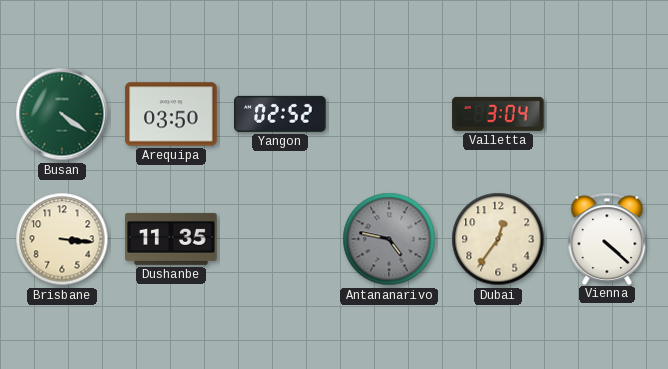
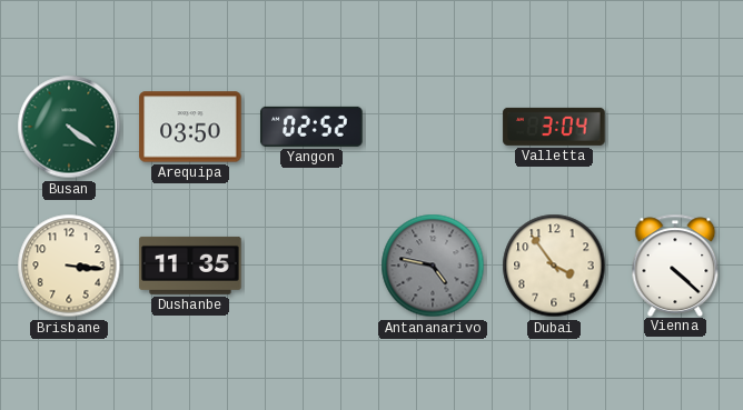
Dubai: 12:36 -> 3:54 (554, 266)
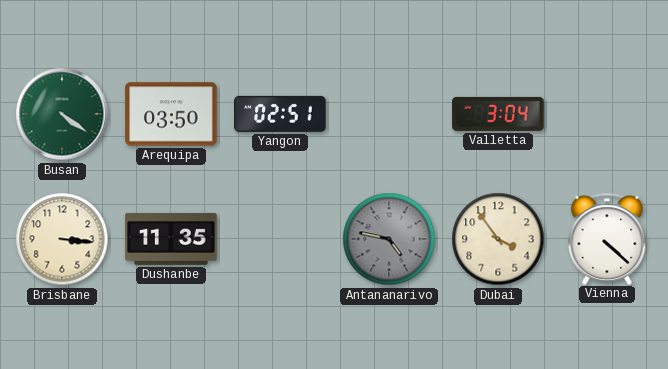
Yangon: 02:52 -> 02:51 (280, 114)
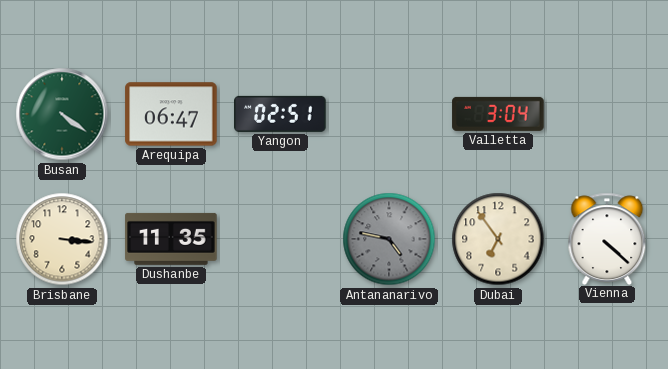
Arequipa: 03:50 -> 06:47 (171, 114)
Dubai: 3:54 -> 6:54 (498, 239)
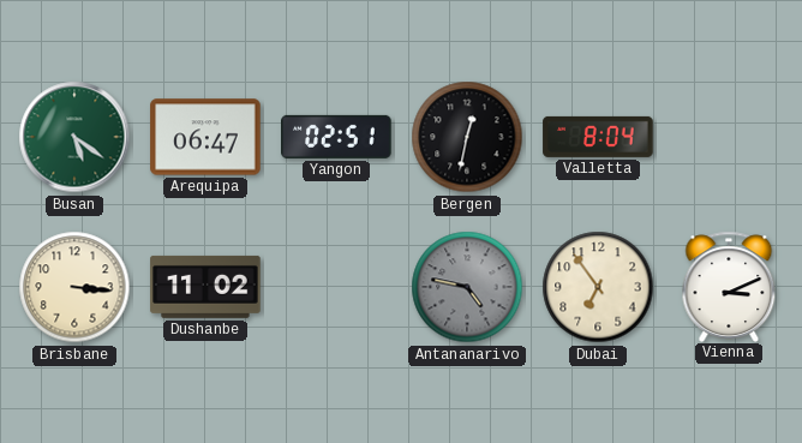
Busan: 4:21 -> 5:21 (74, 137)
Bergen: none -> 12:32 (467, 137)
Valletta: 3:04 -> 8:04 (598, 137)
Dushanbe: 11:35 -> 11:02 (205, 287)
Vienna: 4:22 -> 3:11 (729, 286)
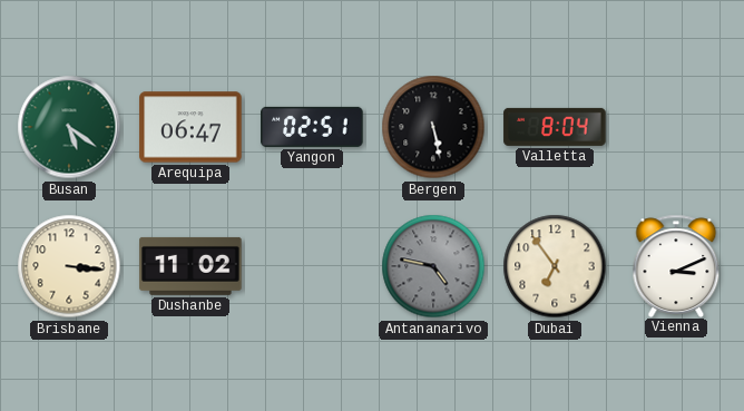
Bergen: 12:32 -> 5:28 (433, 127)
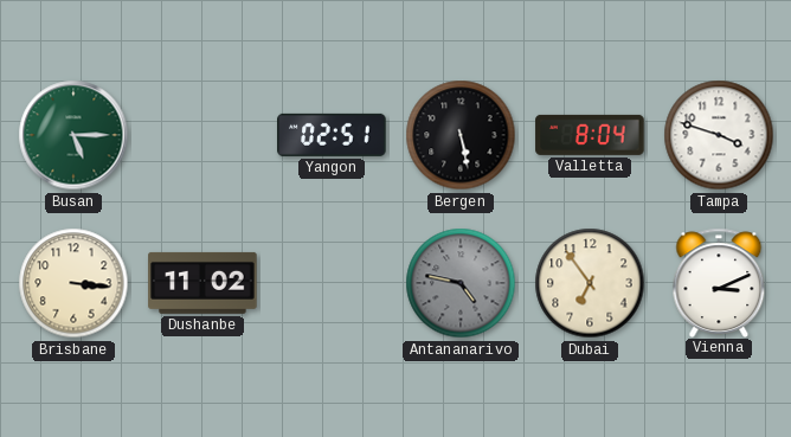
Busan: 5:21 -> 5:15 (73, 135)
Arequipa: 06:47 -> none (190, 127)
Tampa: none -> 3:48 (719, 135)
